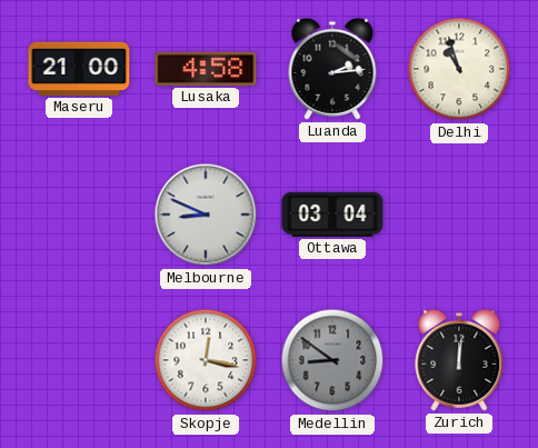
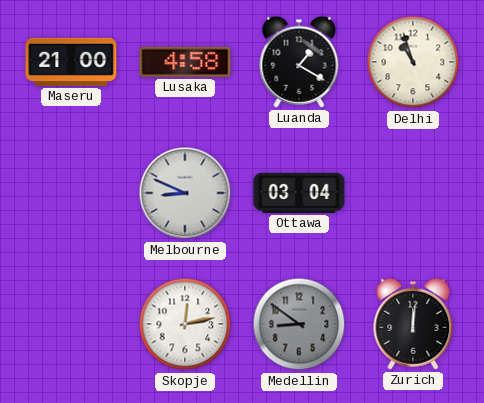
Luanda: 2:14 -> 1:20 (299, 62)
Skopje: 12:17 -> 12:13 (185, 324)
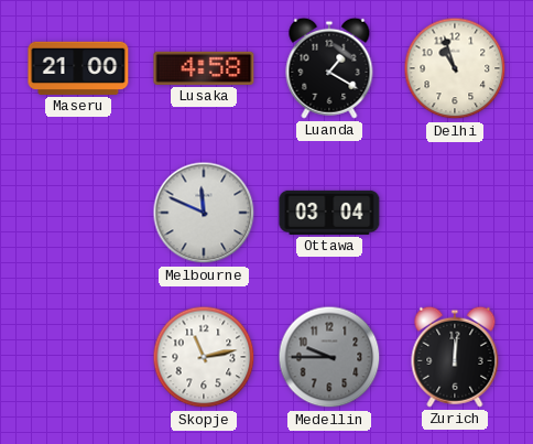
Melbourne: 8:49 -> 11:49 (204, 213)
Skopje: 12:13 -> 11:13 (204, 357)
Medellin: 8:51 -> 9:45 (329, 357)
